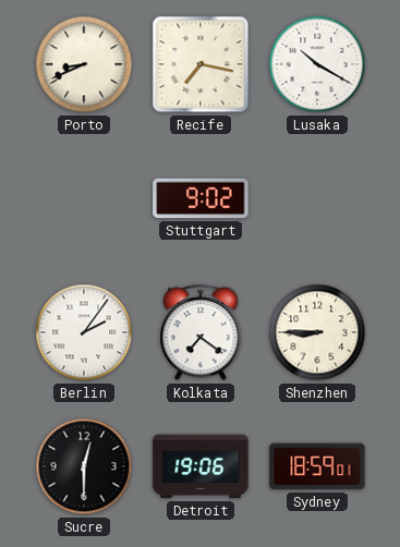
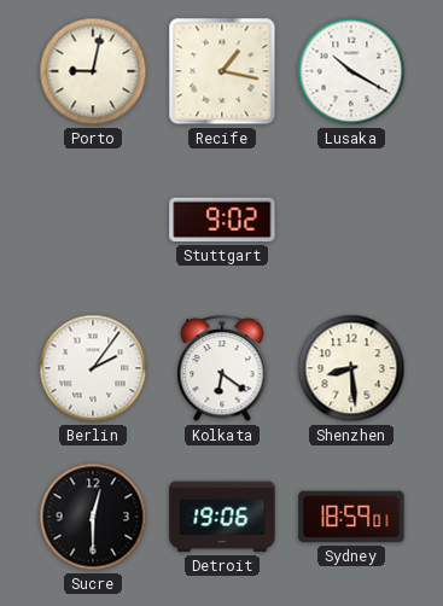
Porto: 8:41 -> 9:02 (93, 71)
Recife: 7:17 -> 1:17 (222, 71)
Kolkata: 7:21 -> 6:21 (222, 369)
Shenzhen: 8:45 -> 8:29 (351, 368)
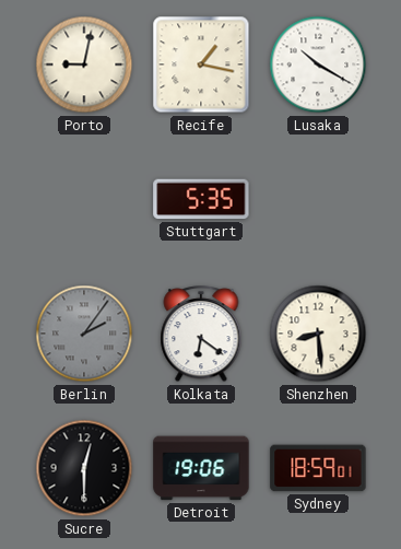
Stuttgart: 9:02 -> 5:35 (201, 199)
Berlin dial: white -> grey (84, 334)
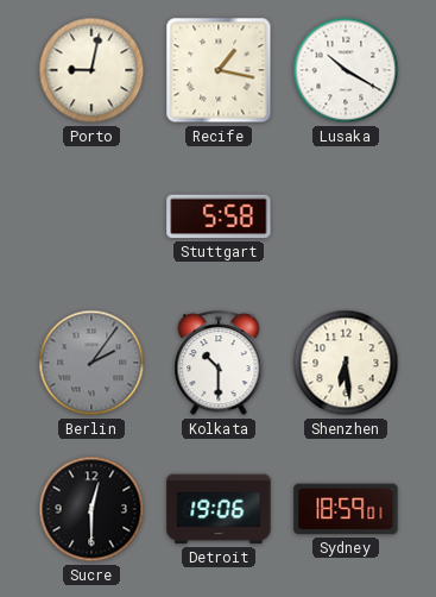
Stuttgart: 5:35 -> 5:58 (219, 216)
Kolkata: 6:21 -> 10:30 (219, 364)
Shenzhen: 8:29 -> 6:29 (346, 363)
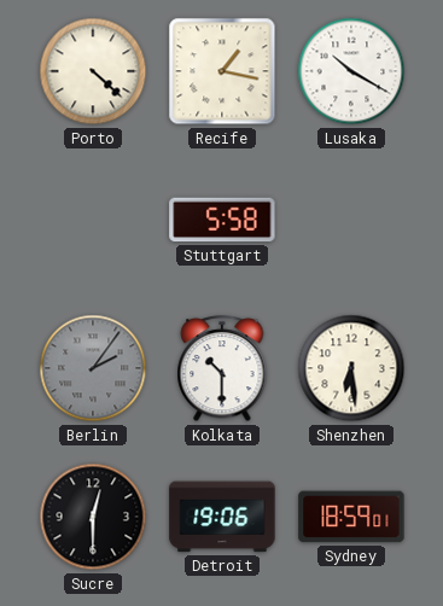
Porto: 9:02 -> 4:22 (93, 71)
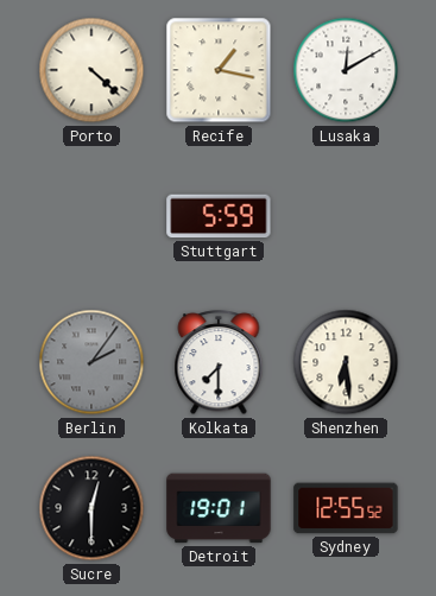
Lusaka: 10:20 -> 12:10 (346, 70)
Stuttgart: 5:58 -> 5:59 (219, 216)
Kolkata: 10:30 -> 7:30 (219, 363)
Detroit: 19:06 -> 19:01 (219, 508)
Sydney: 18:59 -> 12:55 (346, 508)
